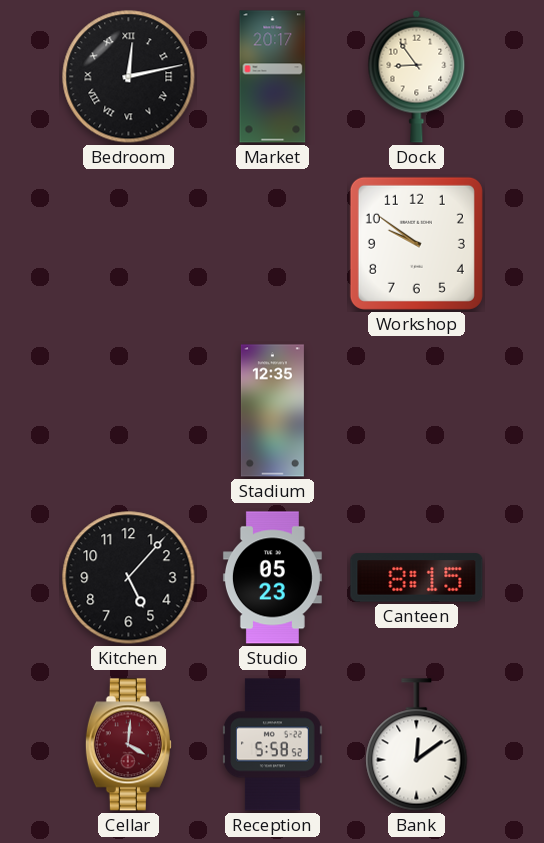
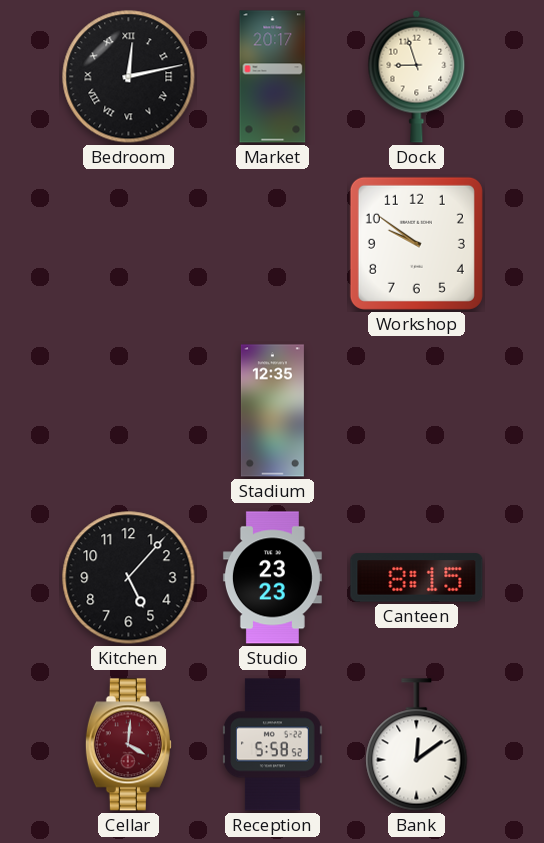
Dock: 8:54 -> 8:57 (417, 76)
Studio: 05:23 -> 23:23 (272, 578)
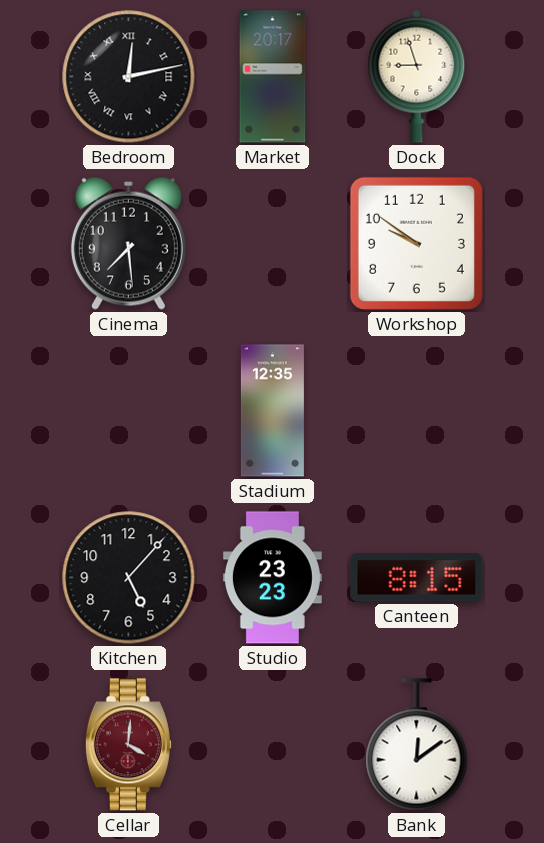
Cinema: none -> 7:29 (128, 243)
Reception: 5:58 -> none (273, 745)
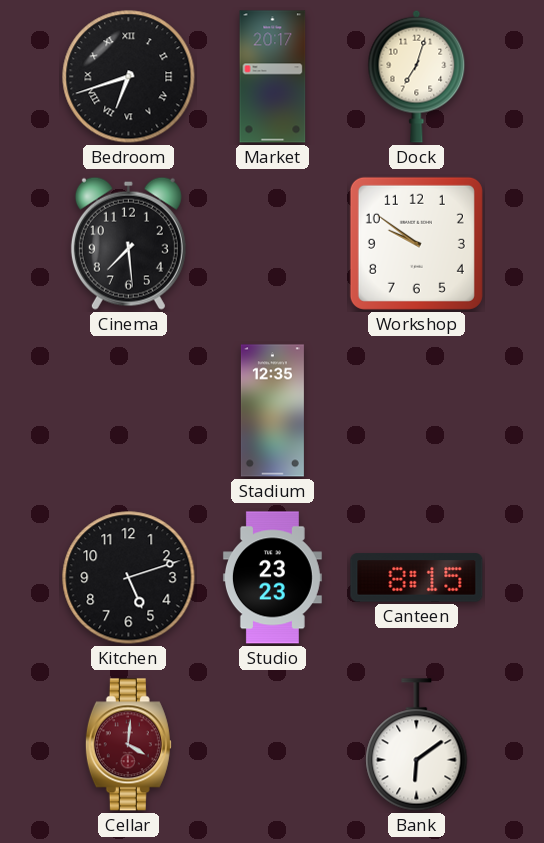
Bedroom: 12:13 -> 6:42 (129, 77)
Dock: 8:57 -> 7:03 (417, 76)
Kitchen: 5:07 -> 5:12 (129, 578)
Bank: 12:09 -> 6:09 (417, 745)
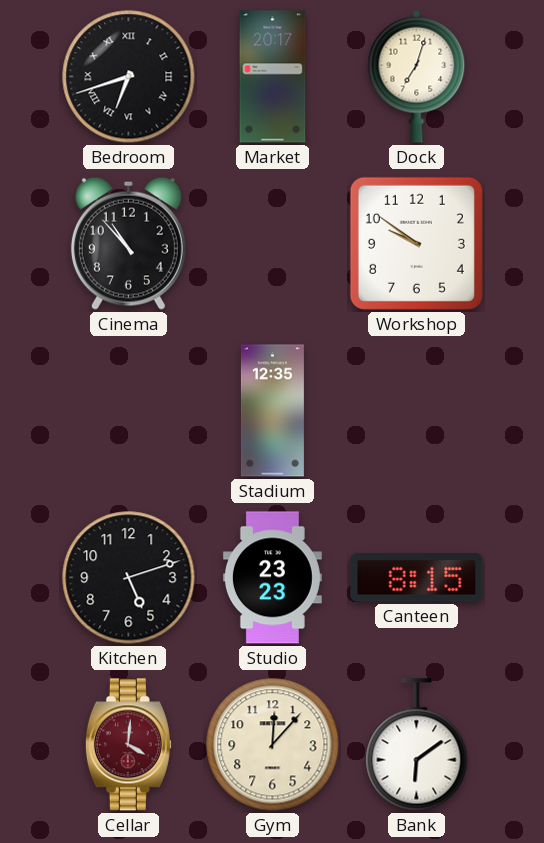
Cinema: 7:29 -> 10:53 (128, 243)
Gym: none -> 12:07 (273, 745)
